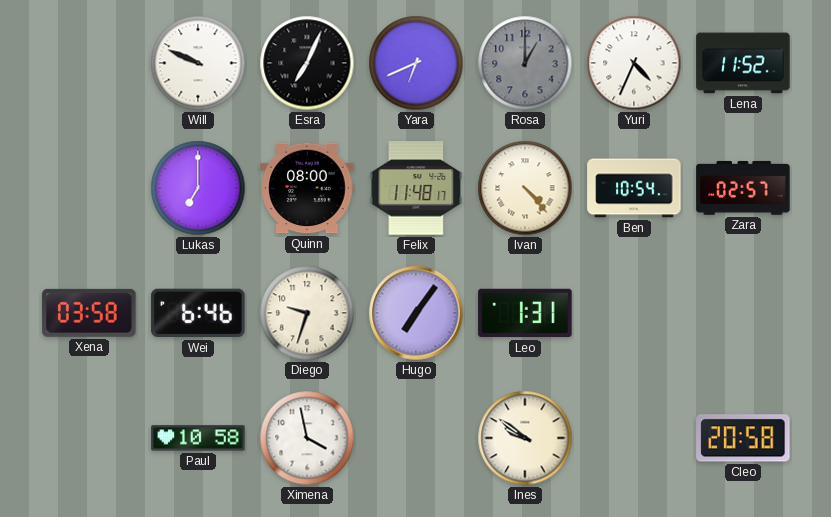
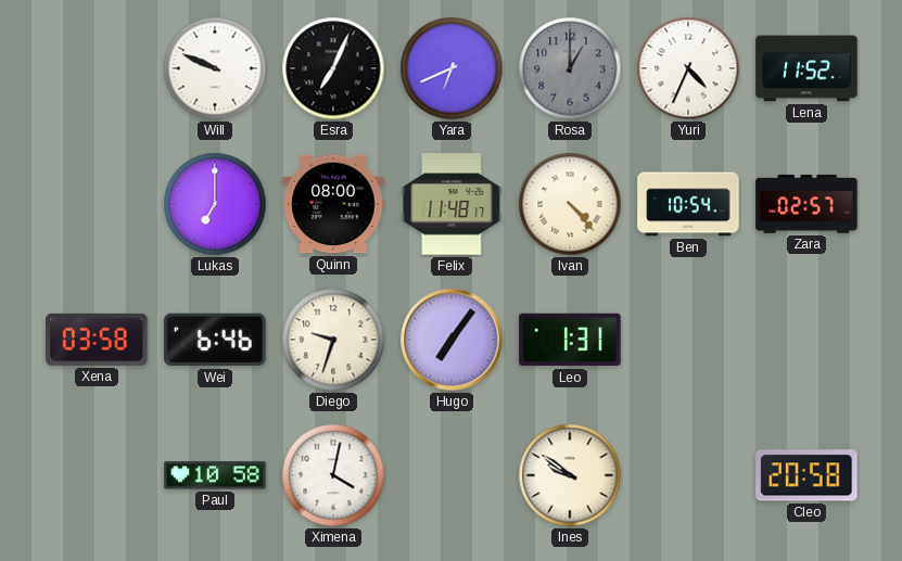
Ximena: 3:58 -> 4:02 (333, 475)
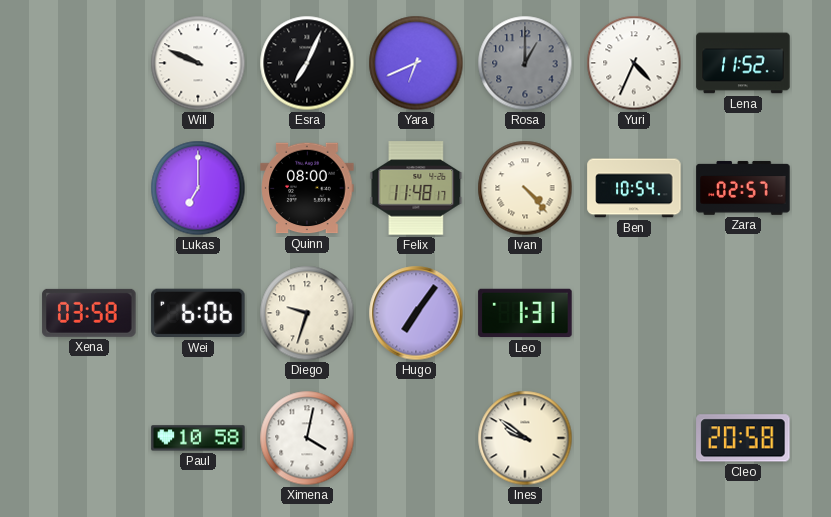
Wei: 6:46 -> 6:06 (198, 313)
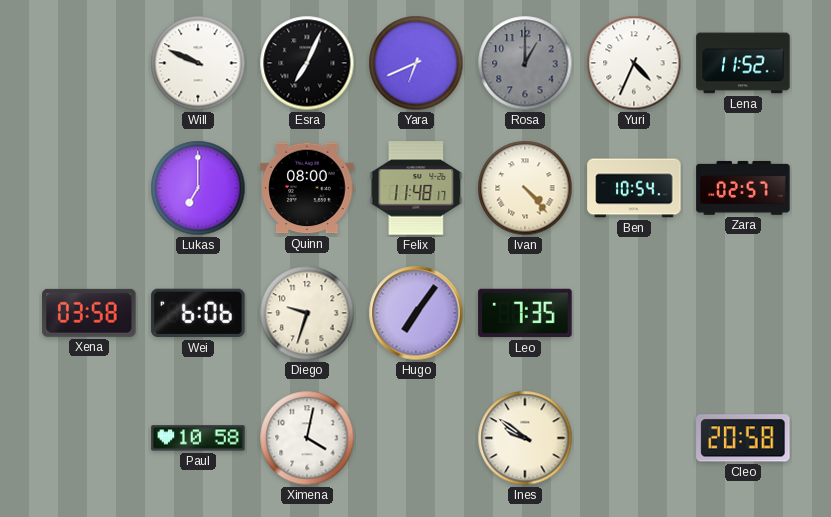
Leo: 1:31 -> 7:35 (525, 313)
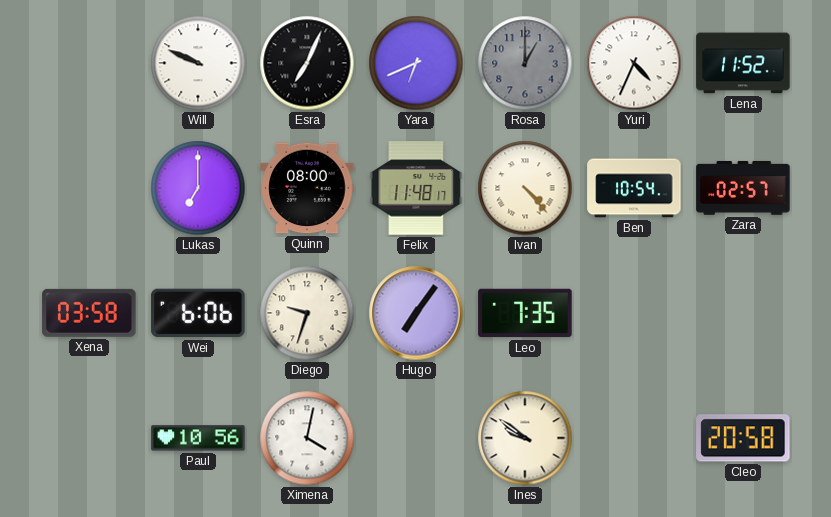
Paul: 10:58 -> 10:56 (198, 438)
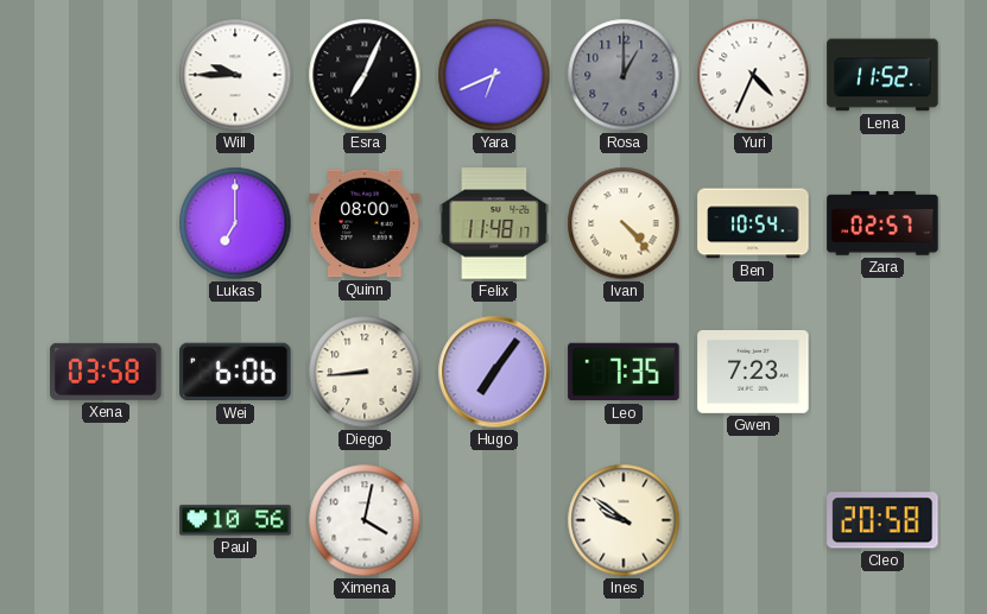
Will: 9:49 -> 9:45 (235, 75)
Diego: 9:33 -> 8:44 (365, 372)
Gwen: none -> 7:23 (753, 372)
